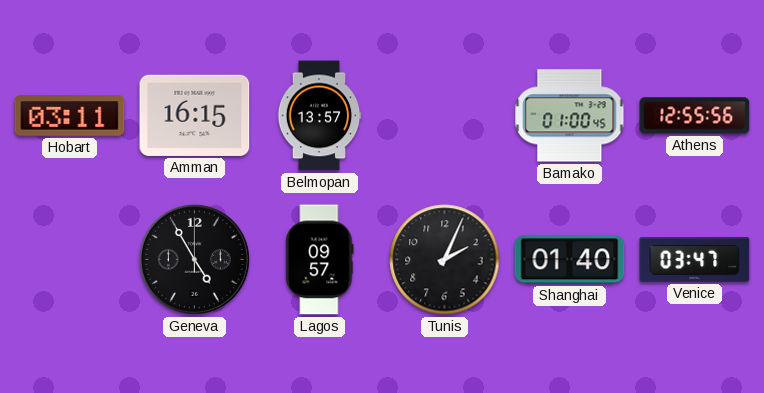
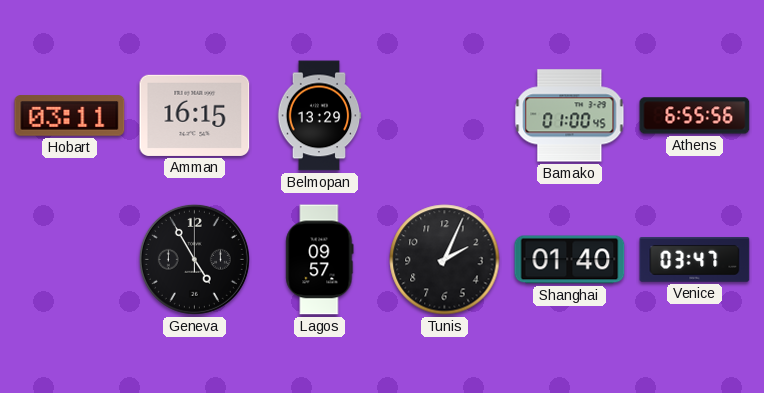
Belmopan: 13:57 -> 13:29 (319, 116)
Athens: 12:55 -> 6:55 (695, 116)
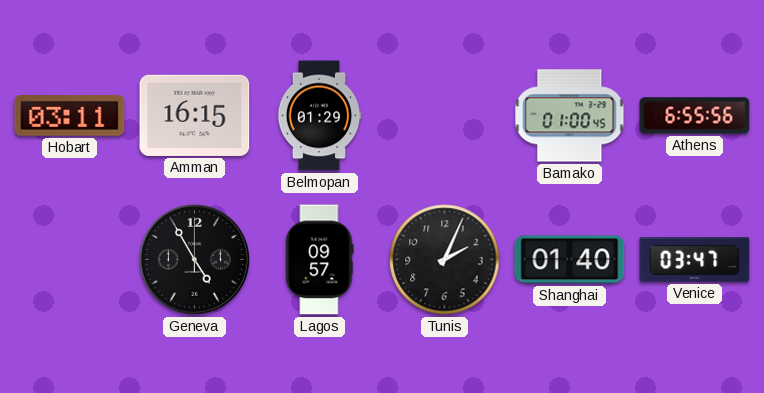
Belmopan: 13:29 -> 01:29 (319, 116)
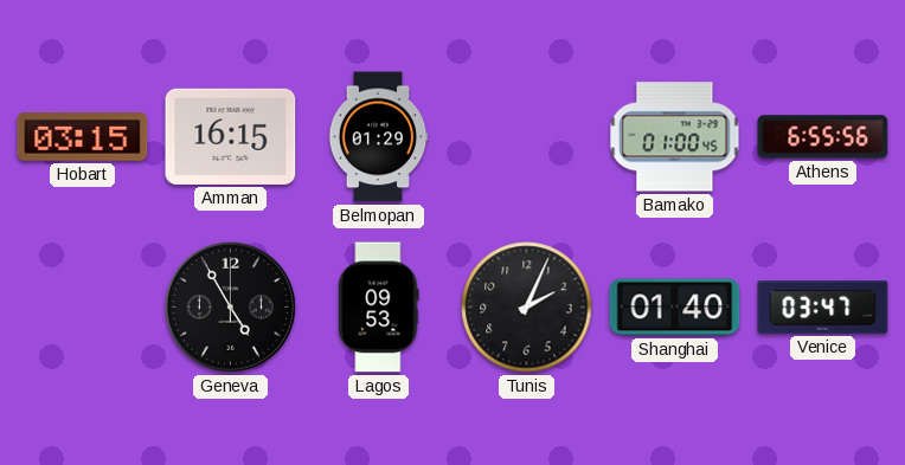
Hobart: 03:11 -> 03:15 (83, 137)
Lagos: 09:57 -> 09:53 (379, 308)
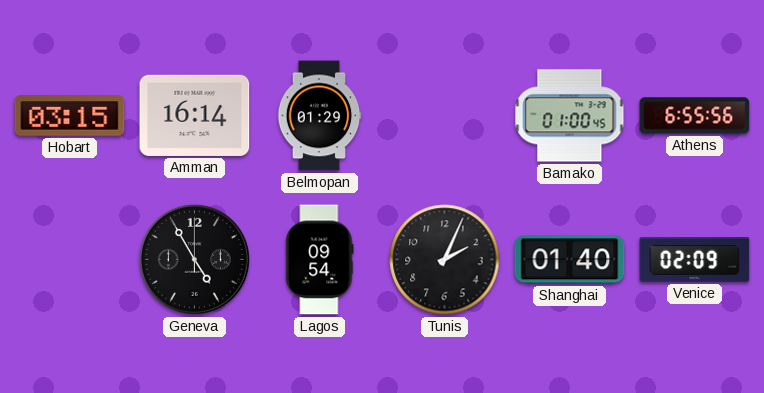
Amman: 16:15 -> 16:14 (195, 115)
Lagos: 09:53 -> 09:54 (320, 260)
Venice: 03:47 -> 02:09 (695, 260)
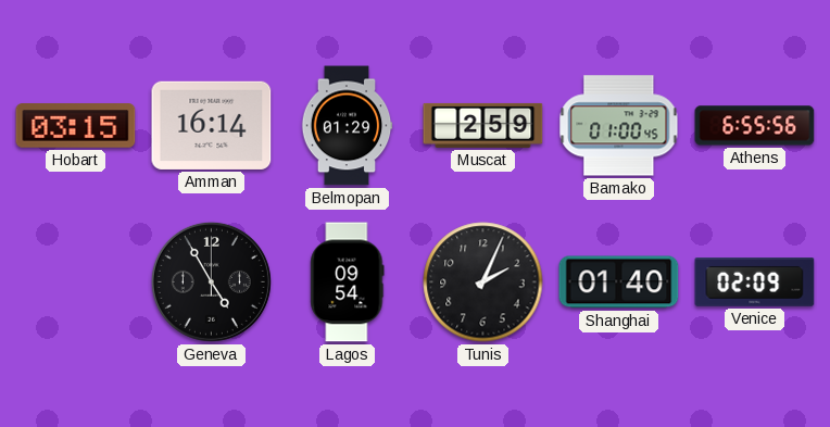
Muscat: none -> 2:59 (483, 125)
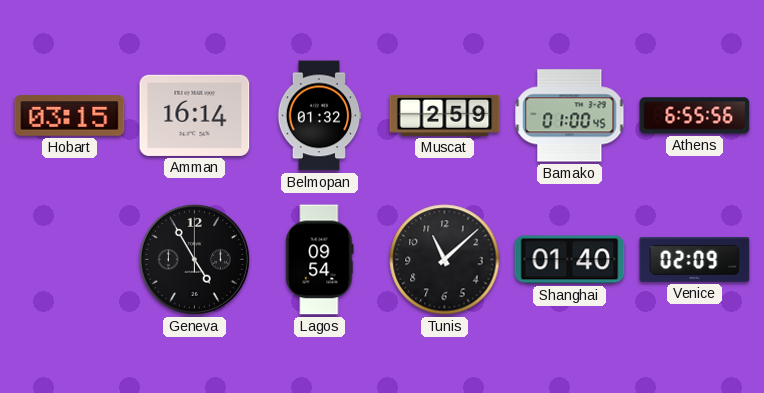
Belmopan: 01:29 -> 01:32 (319, 116)
Tunis: 2:04 -> 11:08 (445, 260)
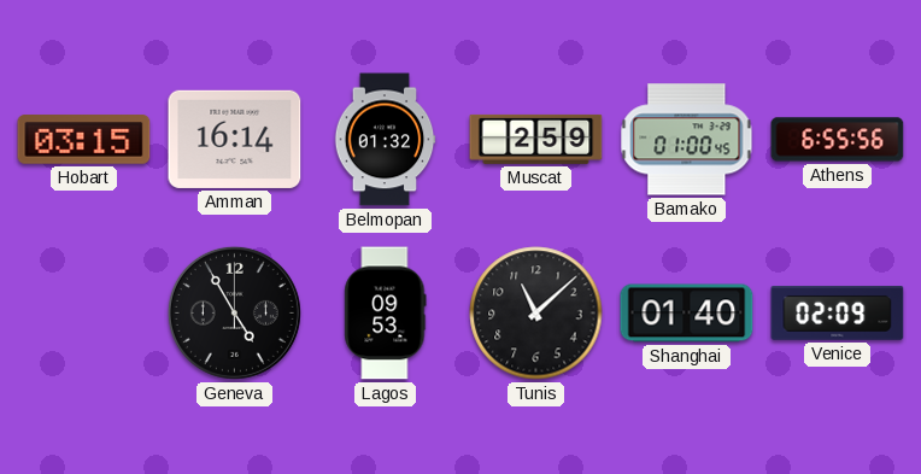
Lagos: 09:54 -> 09:53 (386, 314)
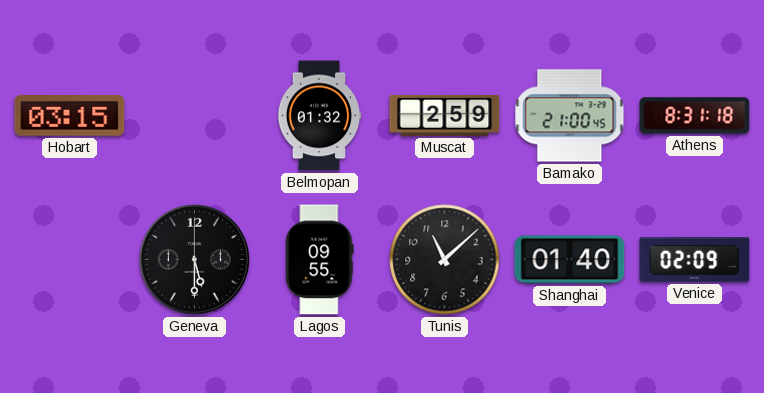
Amman: 16:14 -> none (235, 139)
Bamako: 01:00 -> 21:00 (570, 116)
Athens: 6:55 -> 8:31 (695, 116)
Geneva: 4:55 -> 5:30 (194, 259)
Lagos: 09:53 -> 09:55 (320, 260)
